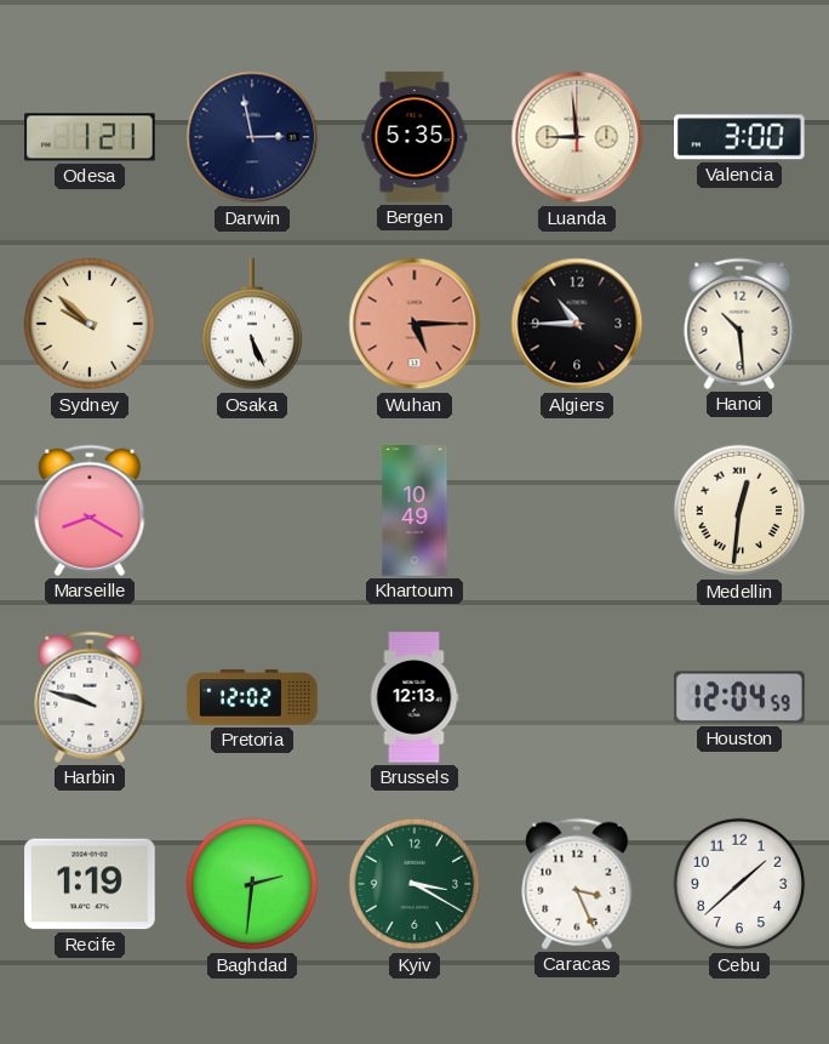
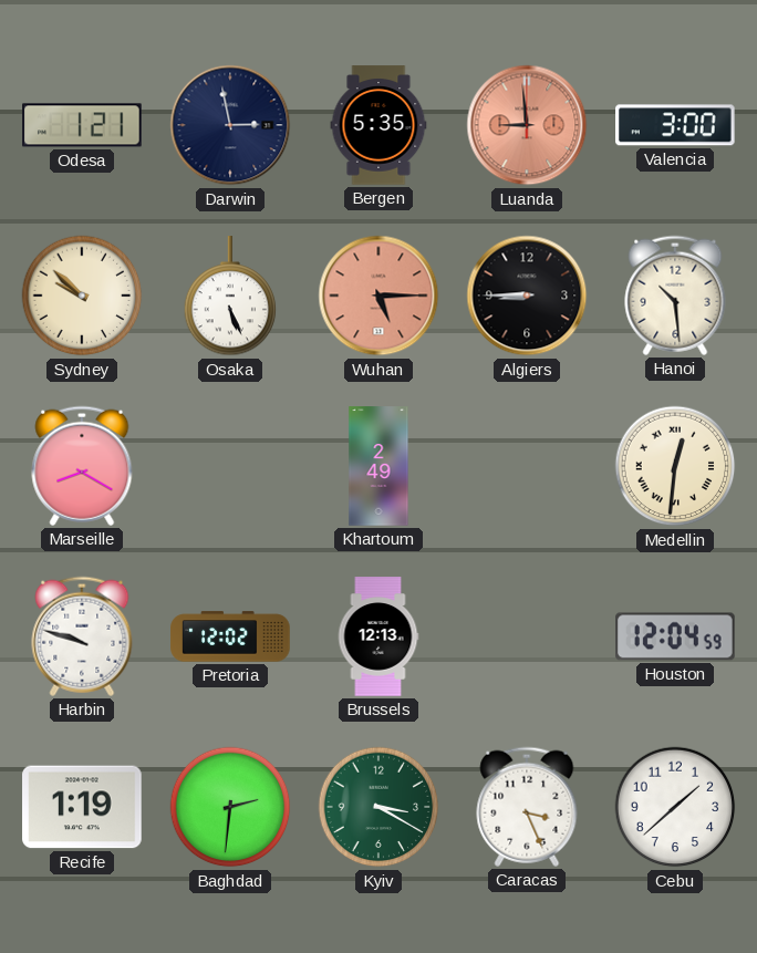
Luanda dial: cream -> salmon (527, 125)
Algiers: 10:45 -> 8:45 (527, 296)
Khartoum: 10:49 -> 2:49 (378, 466)
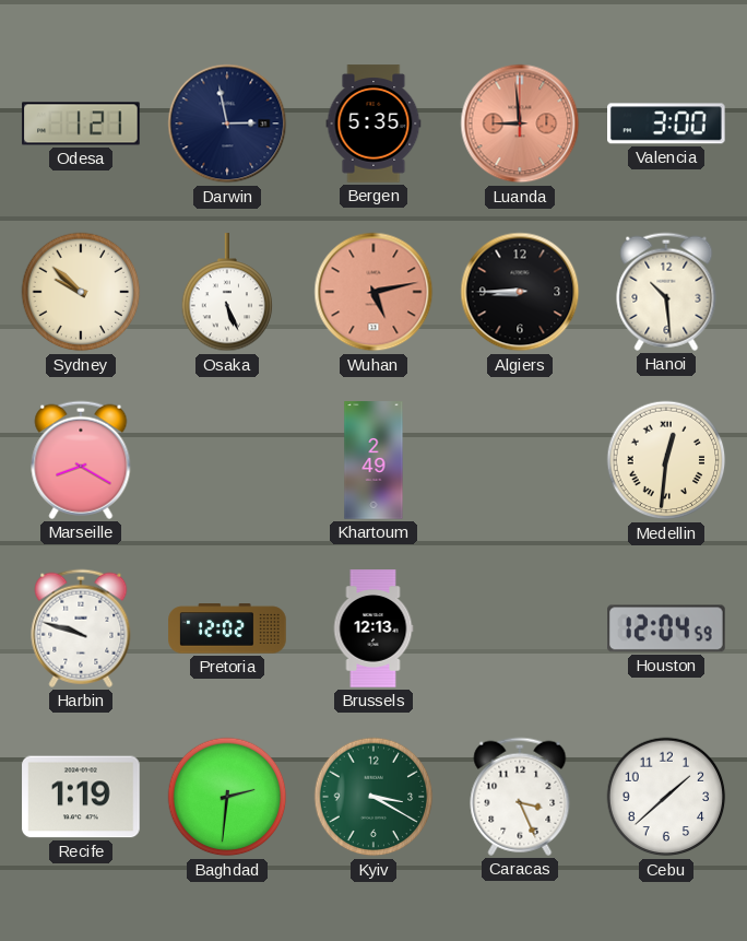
Wuhan: 5:15 -> 5:13 (373, 292)
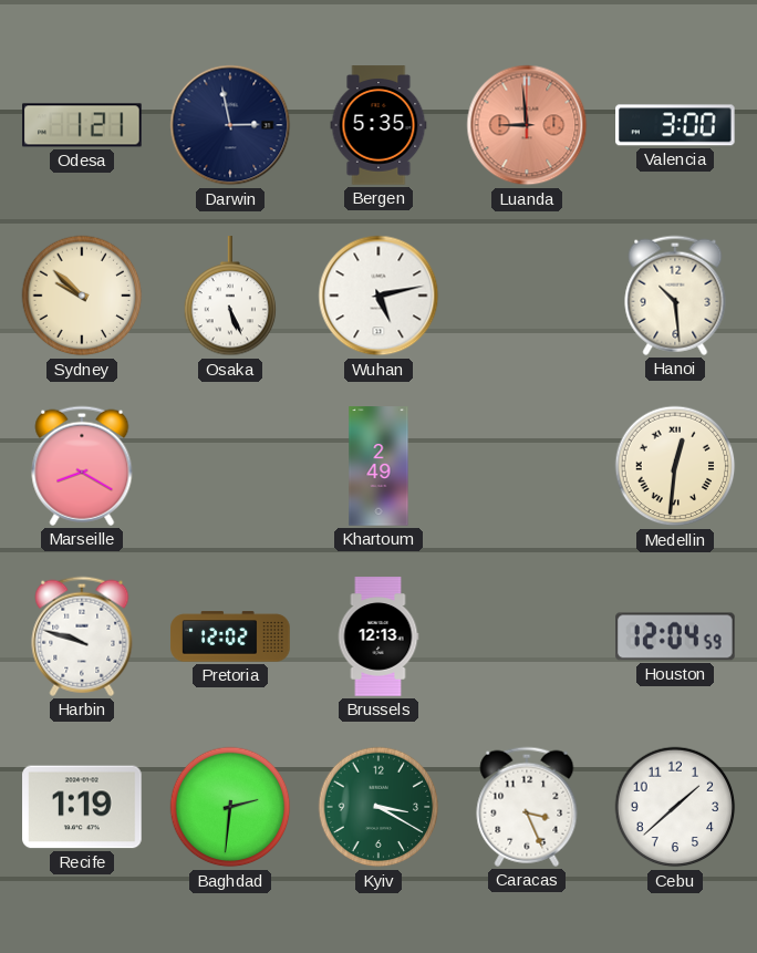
Wuhan dial: salmon -> white (378, 296)
Algiers: 8:45 -> none (520, 292)
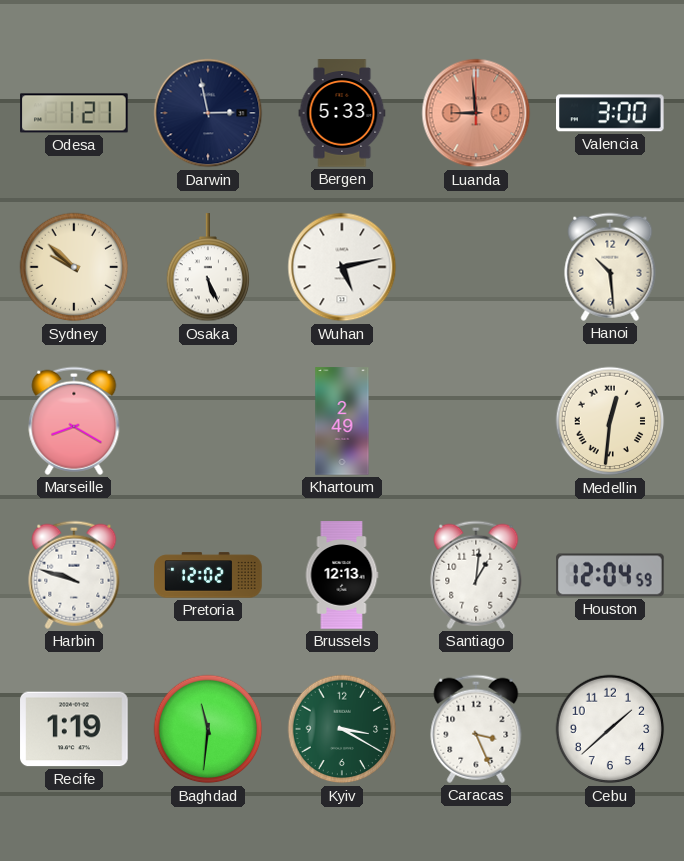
Bergen: 5:35 -> 5:33 (342, 113)
Santiago: none -> 1:01 (476, 575)
Baghdad: 2:31 -> 11:31 (208, 729)
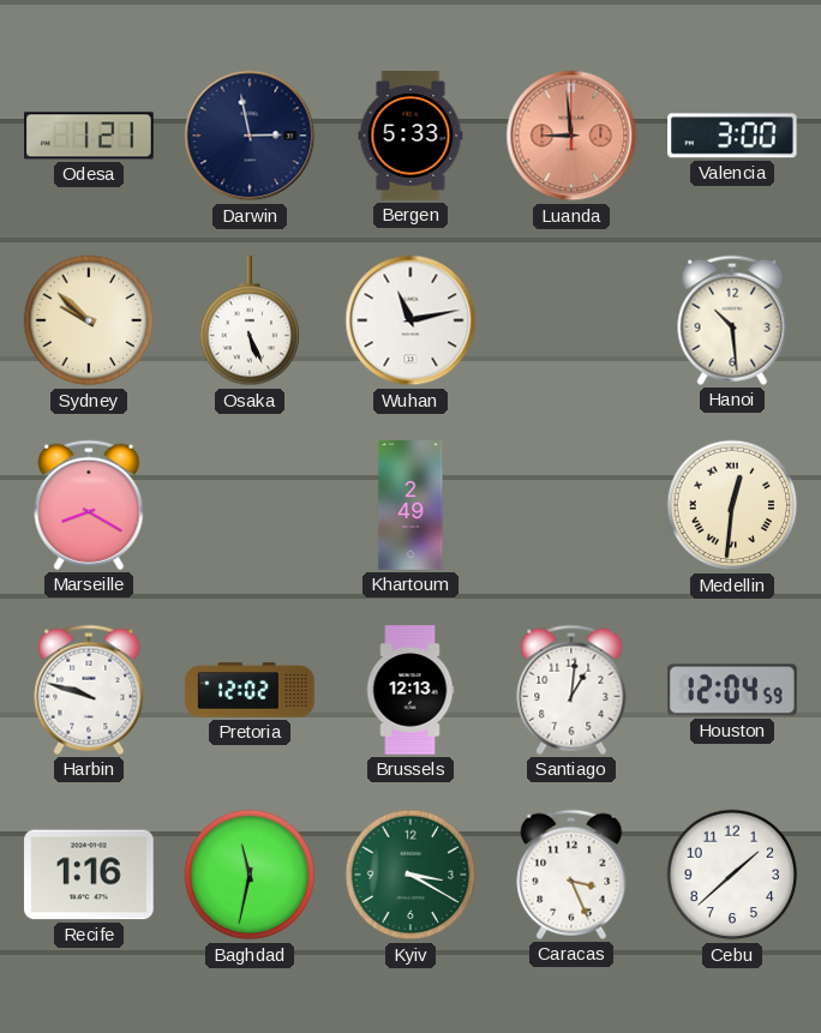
Wuhan: 5:13 -> 11:13 (410, 320)
Recife: 1:19 -> 1:16 (89, 875)
Baghdad: 11:31 -> 11:32 (250, 875)
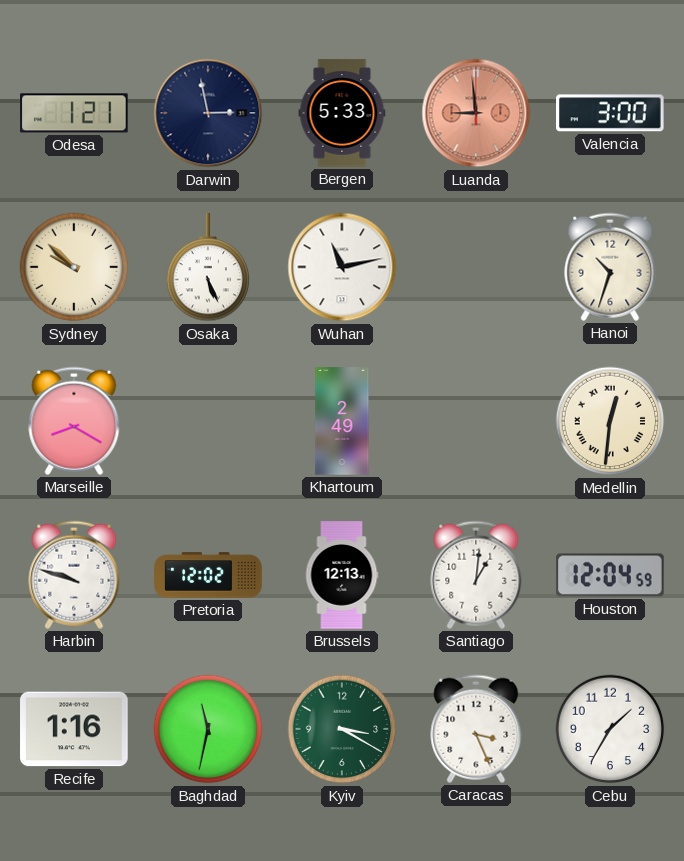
Hanoi: 10:29 -> 10:33 (610, 267)
Cebu: 1:38 -> 1:35 (610, 729)
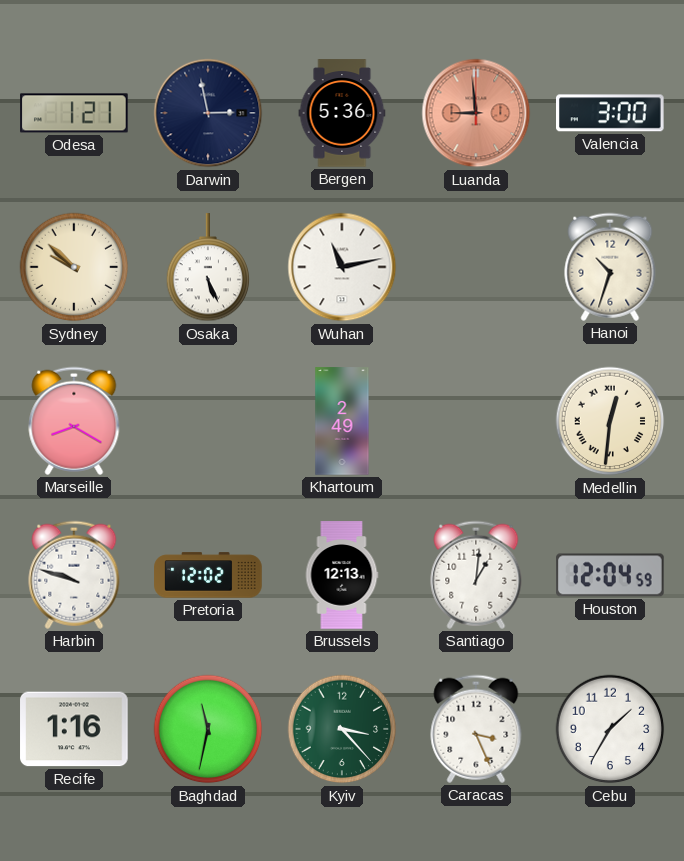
Bergen: 5:33 -> 5:36 (342, 113)
Kyiv: 3:20 -> 3:23 (342, 729)
